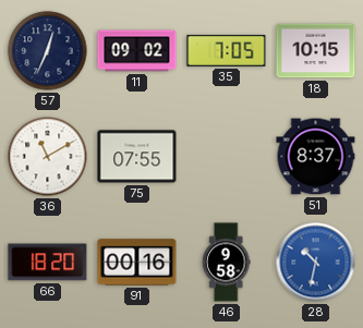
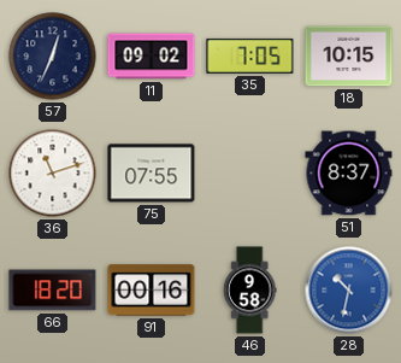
36: 11:10 -> 11:12 (53, 174)
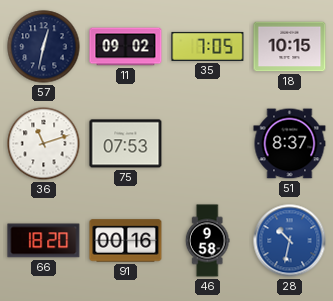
57: 12:34 -> 12:32 (44, 47)
75: 07:55 -> 07:53 (126, 144)
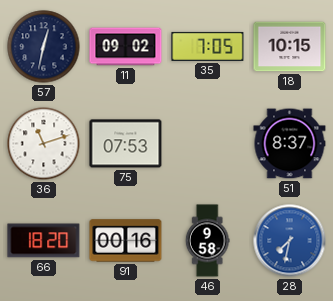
28: 10:32 -> 7:32 (290, 241)
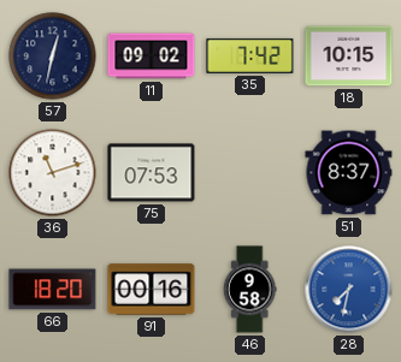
35: 7:05 -> 7:42 (250, 55)
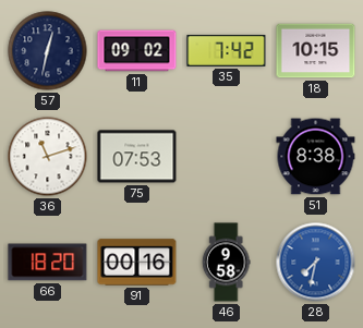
51: 8:37 -> 8:38 (316, 157)
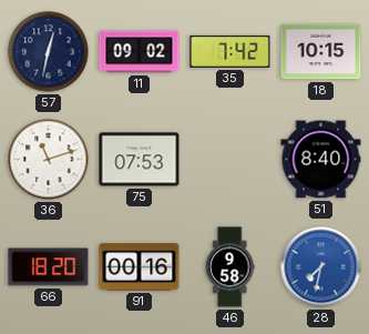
51: 8:38 -> 8:40 (321, 160)
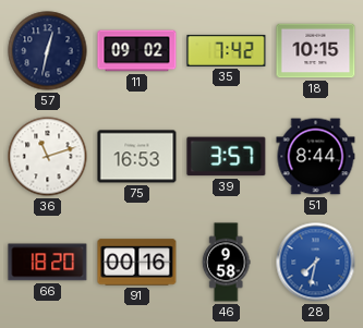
75: 07:53 -> 16:53 (137, 157)
39: none -> 3:57 (227, 157)
51: 8:40 -> 8:44 (316, 157)
